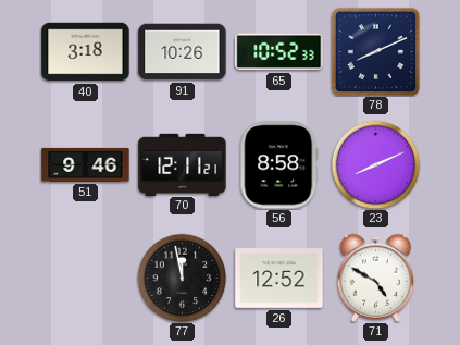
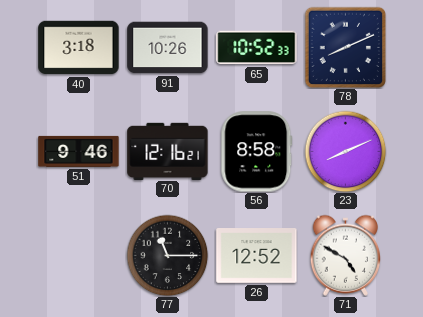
70: 12:11 -> 12:16 (168, 151)
77: 11:58 -> 11:15 (167, 255)
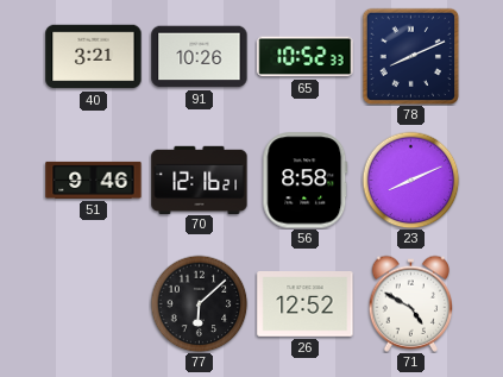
40: 3:18 -> 3:21 (94, 57)
77: 11:15 -> 6:08 (199, 303)
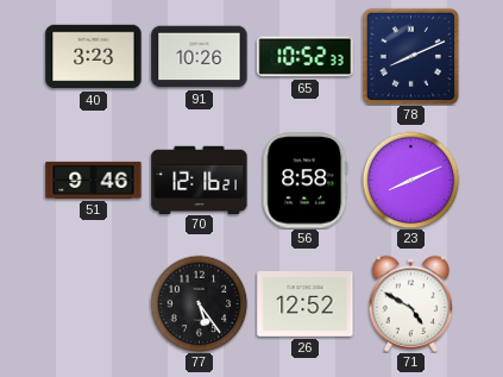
40: 3:21 -> 3:23 (94, 57)
77: 6:08 -> 5:24 (199, 303)
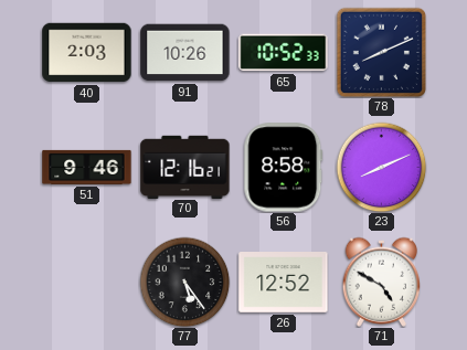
40: 3:23 -> 2:03 (87, 53)
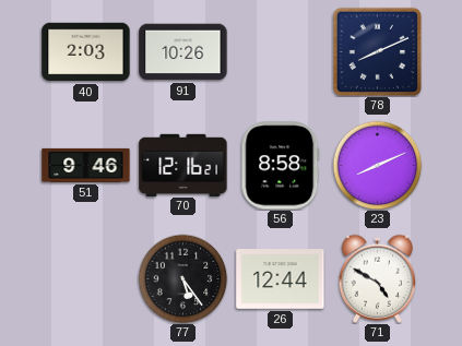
65: 10:52 -> none (284, 53)
26: 12:52 -> 12:44 (281, 279)
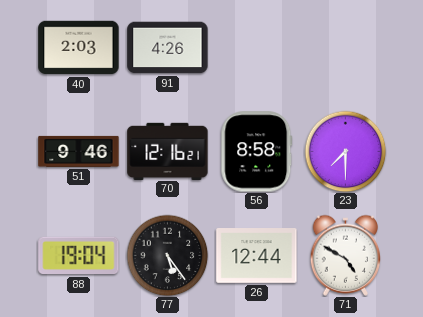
91: 10:26 -> 4:26 (168, 48)
78: 8:11 -> none (377, 51)
23: 8:11 -> 7:30 (345, 151)
88: none -> 19:04 (79, 256)
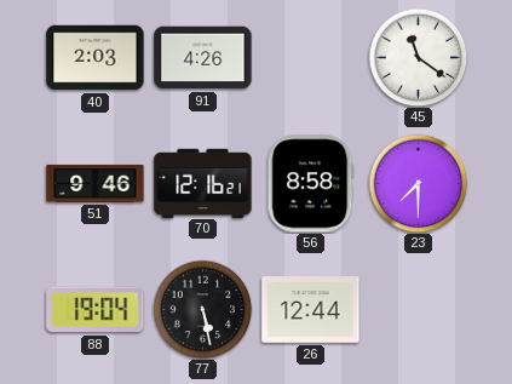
45: none -> 11:21 (418, 57)
77: 5:24 -> 5:28 (202, 309)
71: 4:50 -> none (346, 255)
